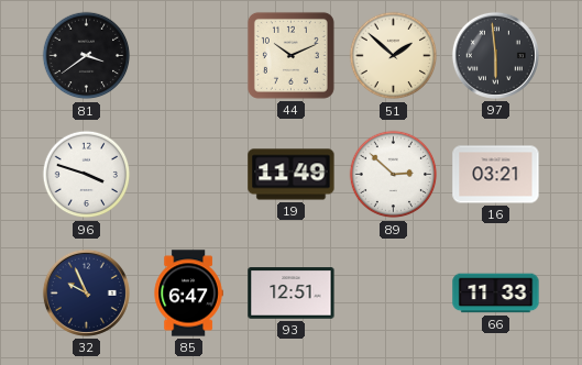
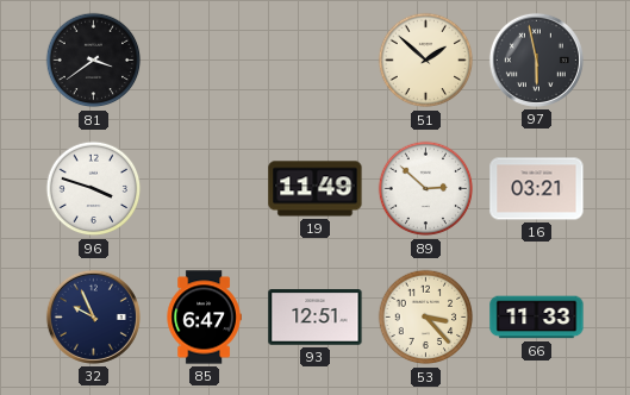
44: 10:11 -> none (290, 55)
97: 5:59 -> 5:58 (536, 59)
53: none -> 3:23 (426, 318)
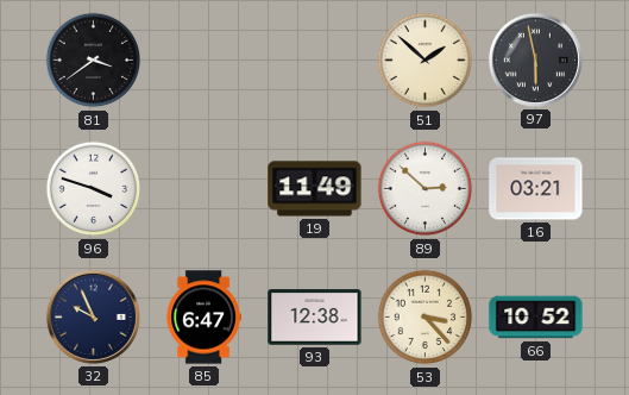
93: 12:51 -> 12:38 (315, 318)
66: 11:33 -> 10:52 (536, 318)
